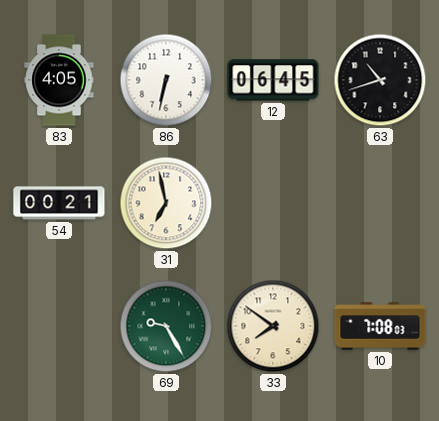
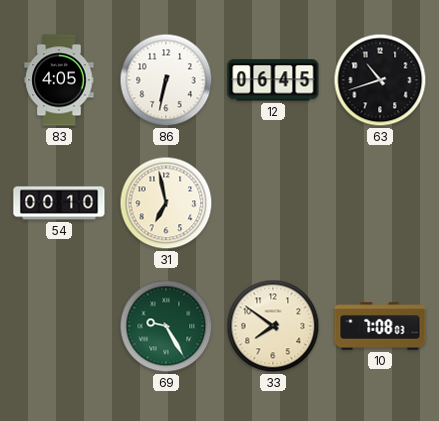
54: 00:21 -> 00:10 (59, 203)
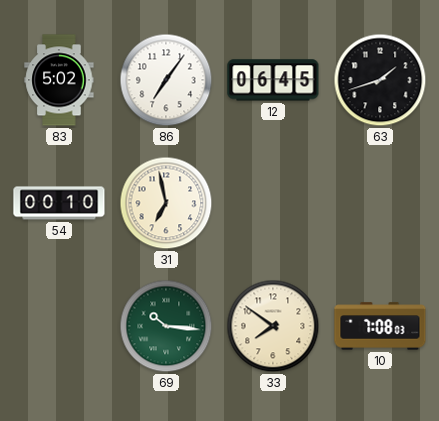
83: 4:05 -> 5:02 (59, 80)
86: 6:32 -> 7:06 (166, 80)
63: 10:42 -> 1:42 (380, 80)
69: 9:25 -> 10:16 (166, 326)
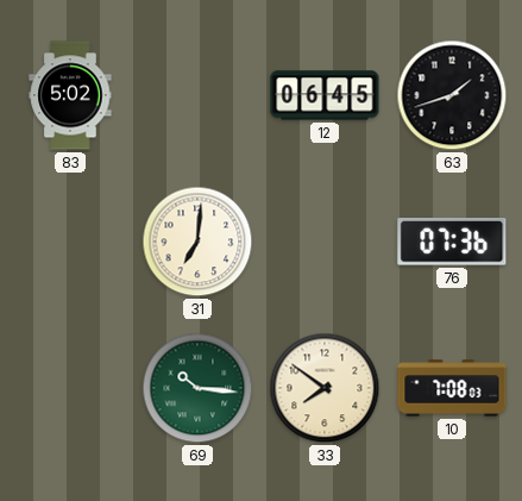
86: 7:06 -> none (166, 80)
54: 00:10 -> none (59, 203)
31: 6:58 -> 7:01 (197, 242)
76: none -> 07:36 (452, 243)
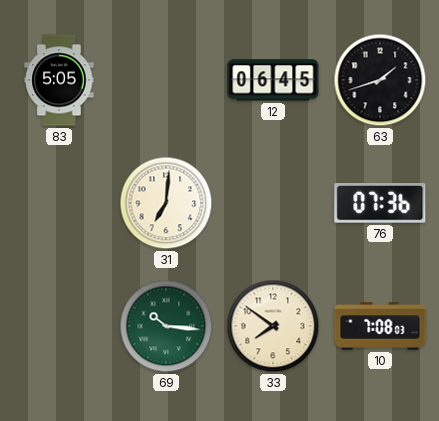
83: 5:02 -> 5:05 (59, 80)
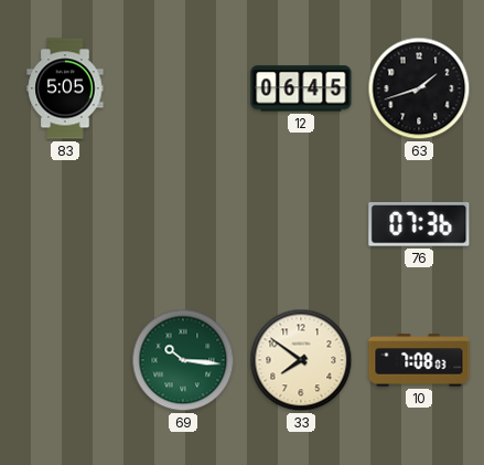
31: 7:01 -> none (166, 203)
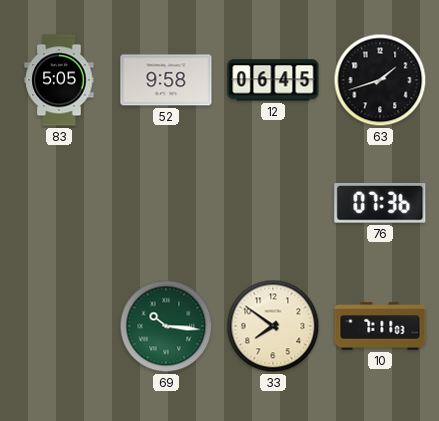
52: none -> 9:58 (166, 80)
10: 7:08 -> 7:11 (380, 326)
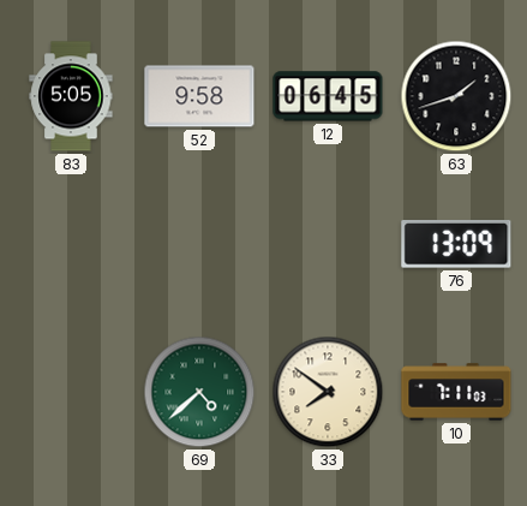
76: 07:36 -> 13:09 (456, 245)
69: 10:16 -> 4:38 (199, 392)
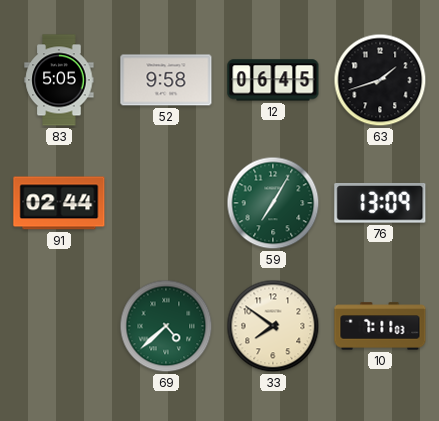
91: none -> 02:44 (59, 203)
59: none -> 7:05 (273, 203)
